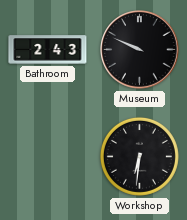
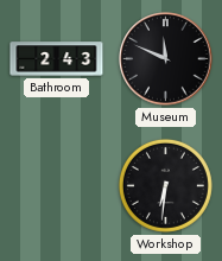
Museum: 9:49 -> 11:49 (166, 59)
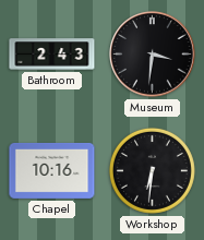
Museum: 11:49 -> 3:31 (153, 55)
Chapel: none -> 10:16 (52, 170)
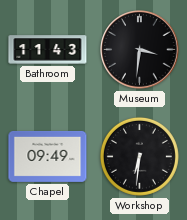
Bathroom: 2:43 -> 11:43 (48, 50)
Chapel: 10:16 -> 09:49 (48, 156)
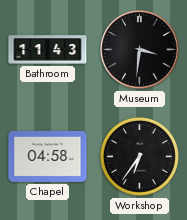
Chapel: 09:49 -> 04:58 (48, 156)
Workshop: 6:31 -> 6:36 (139, 156)
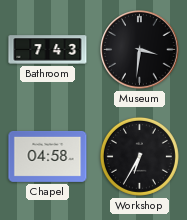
Bathroom: 11:43 -> 7:43 (48, 50)
Workshop: 6:36 -> 6:35 (139, 156)
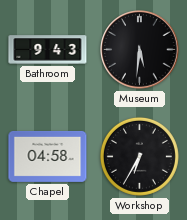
Bathroom: 7:43 -> 9:43 (48, 50)
Museum: 3:31 -> 5:31 (140, 50)
